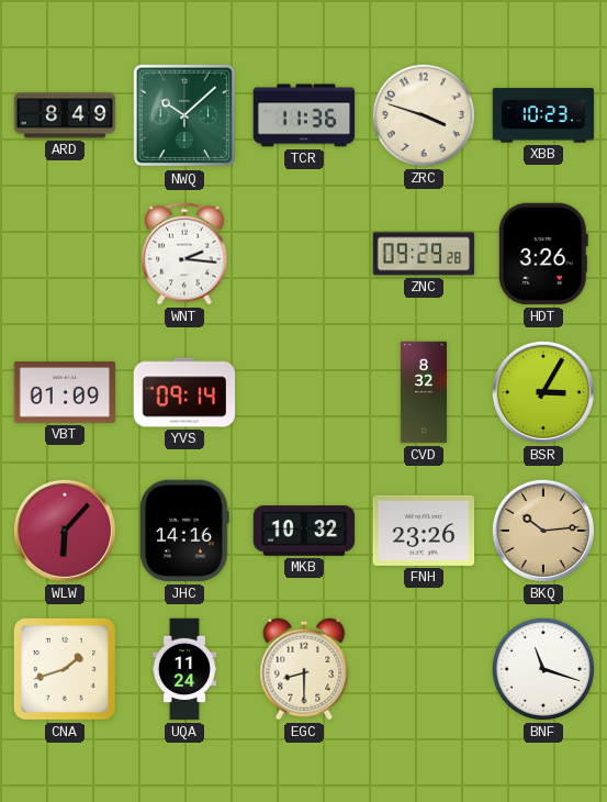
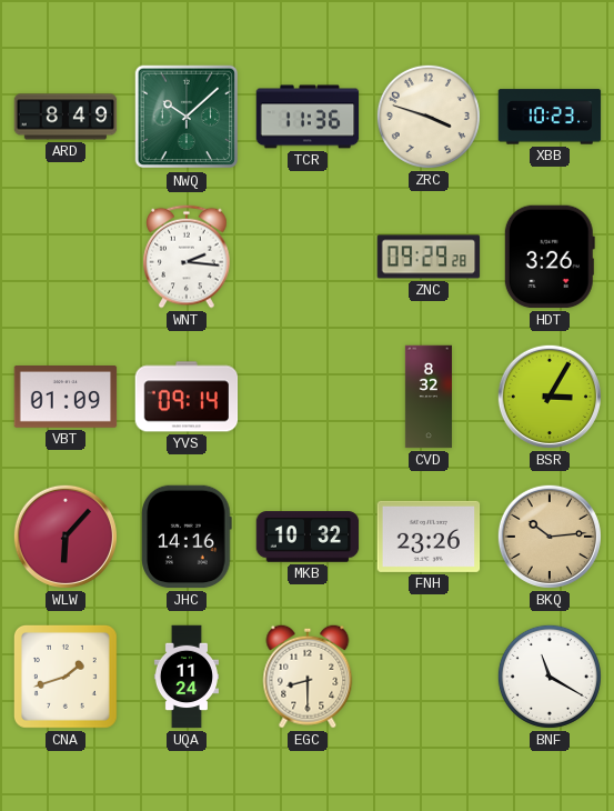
BNF: 11:18 -> 11:20 (550, 677)
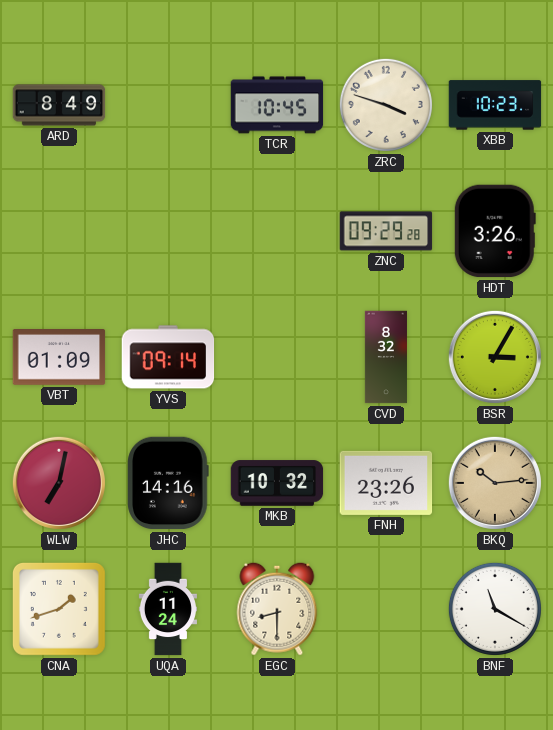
NWQ: 10:08 -> none (187, 117)
TCR: 11:36 -> 10:45 (277, 105)
WNT: 2:16 -> none (187, 257)
WLW: 6:07 -> 7:02 (59, 483)
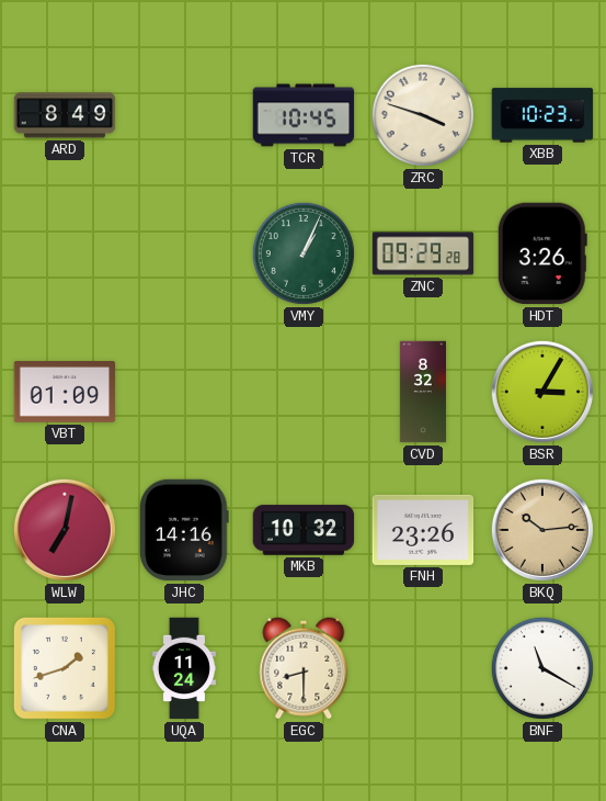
VMY: none -> 1:04 (304, 253)
YVS: 09:14 -> none (168, 357)
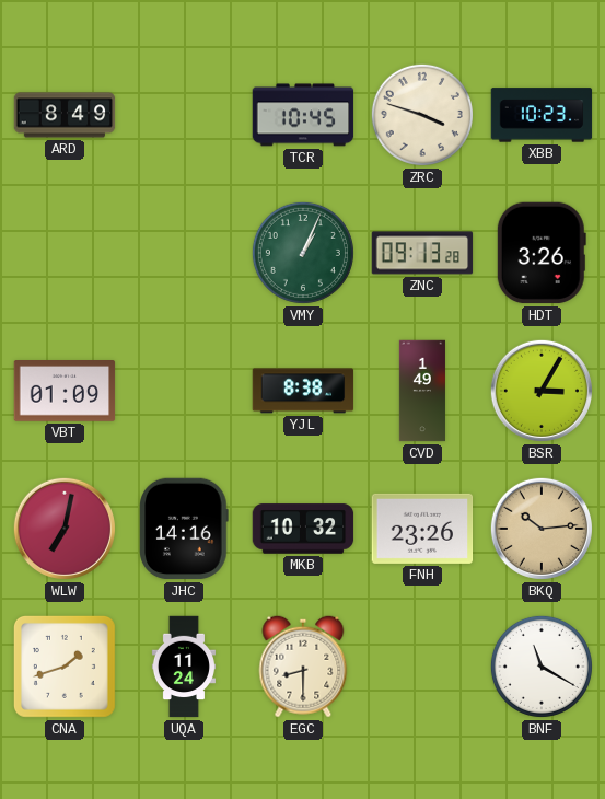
ZNC: 09:29 -> 09:13 (422, 253)
YJL: none -> 8:38 (303, 391)
CVD: 8:32 -> 1:49 (422, 391)
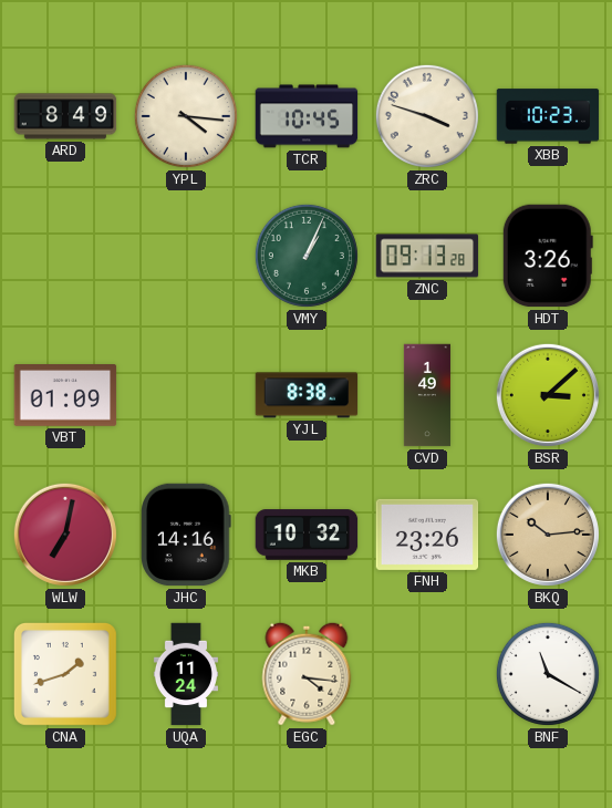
YPL: none -> 4:16 (186, 116)
BSR: 3:05 -> 3:08 (548, 395)
EGC: 8:30 -> 4:16 (307, 674)
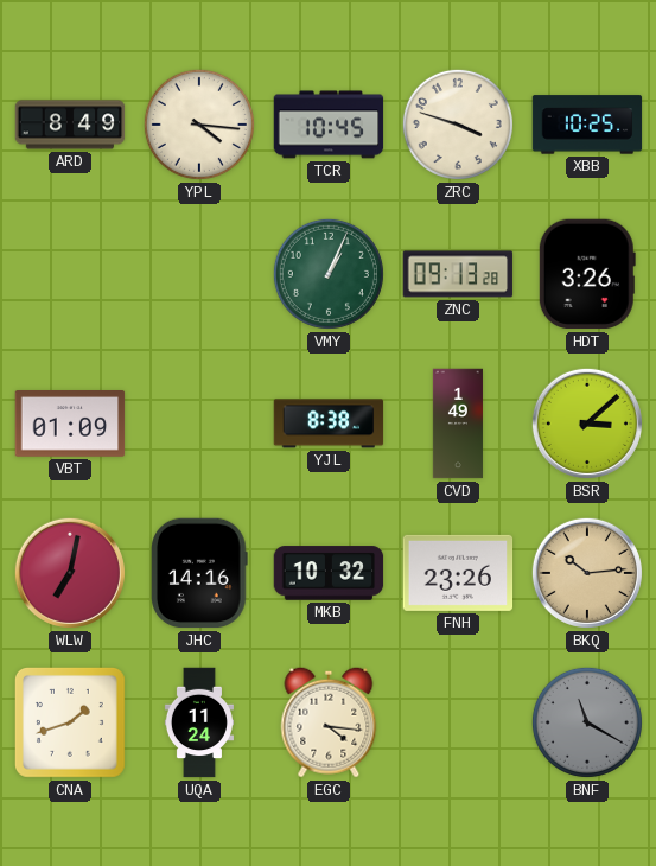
XBB: 10:23 -> 10:25 (587, 125)
BNF dial: white -> grey (587, 722)
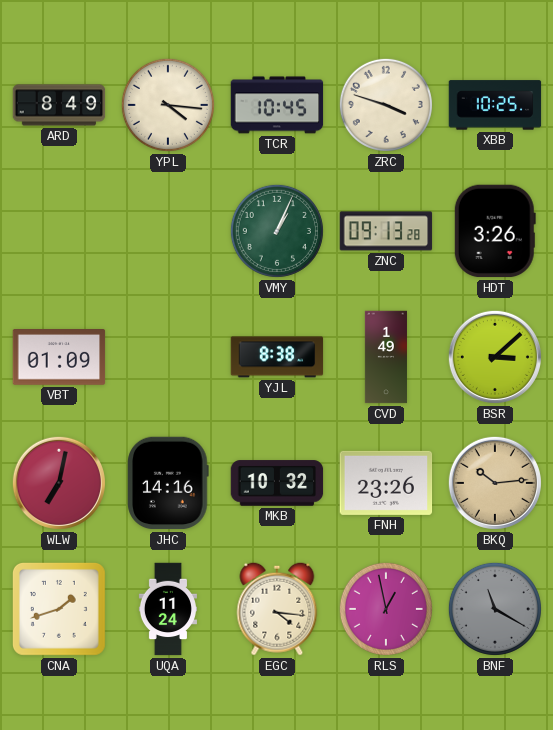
RLS: none -> 12:58 (386, 609)
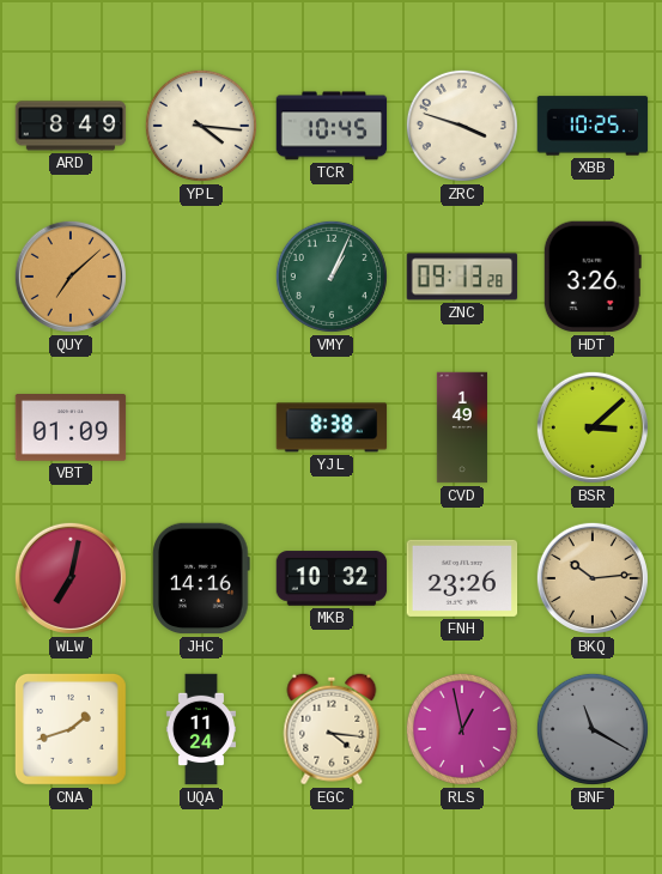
QUY: none -> 7:08 (71, 277)
